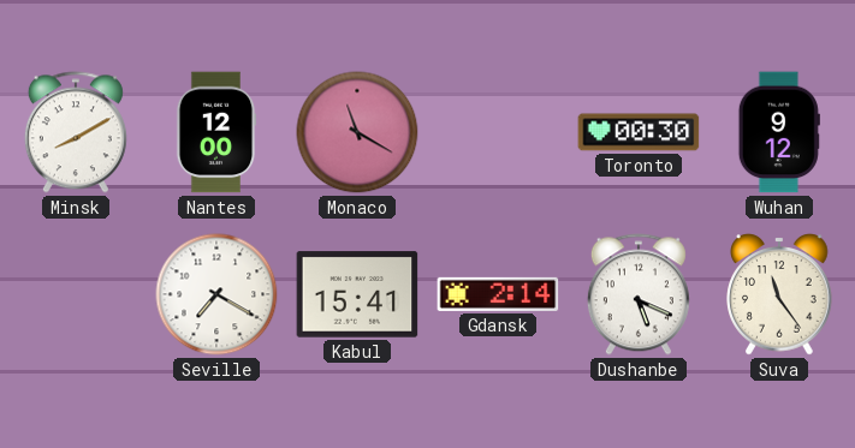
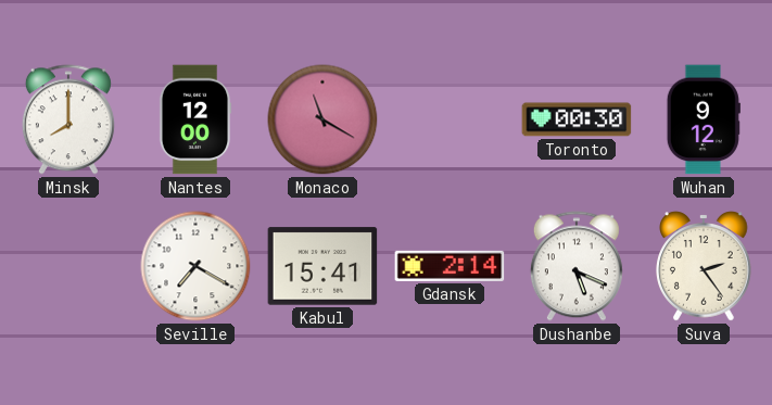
Minsk: 8:10 -> 8:00 (68, 119)
Suva: 11:24 -> 2:24 (704, 266)
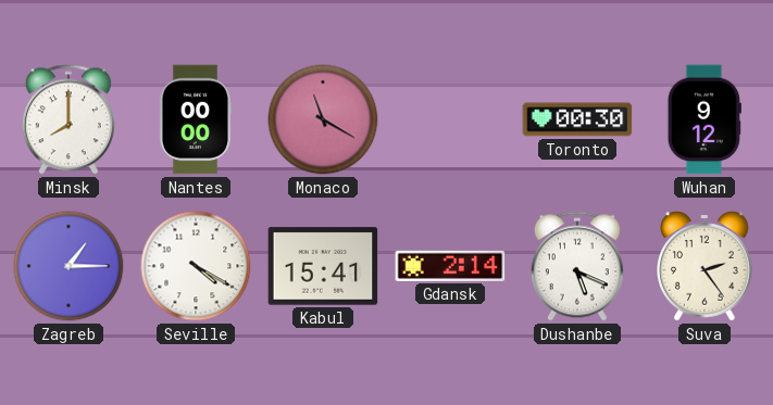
Nantes: 12:00 -> 00:00 (196, 119)
Zagreb: none -> 1:15 (68, 266)
Seville: 7:20 -> 4:20 (196, 266)
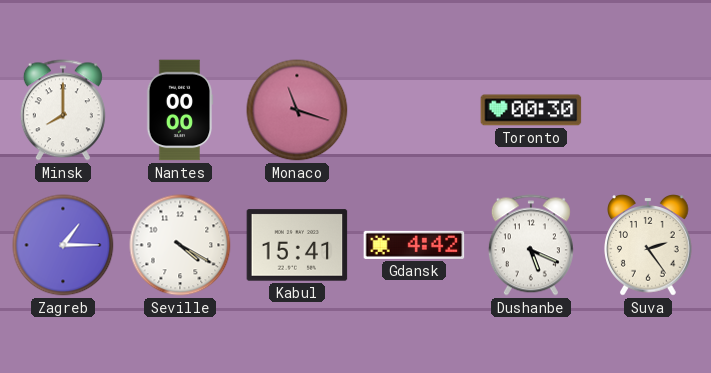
Monaco: 11:20 -> 11:18 (297, 110)
Wuhan: 9:12 -> none (705, 119)
Gdansk: 2:14 -> 4:42 (414, 245)
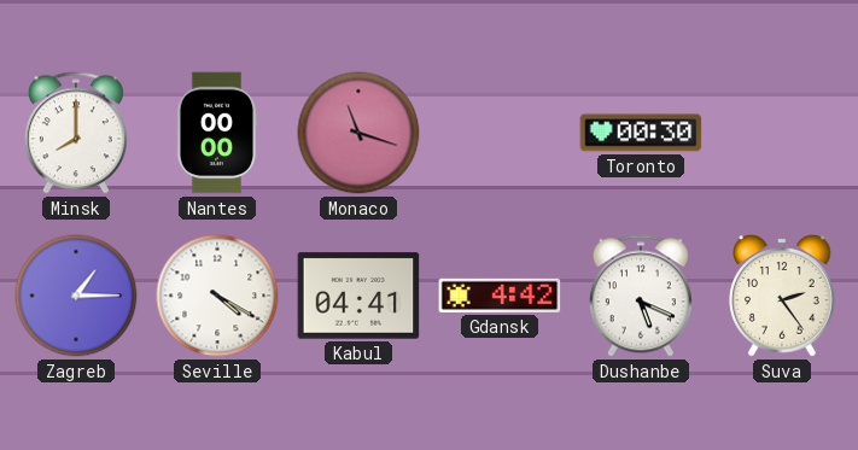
Kabul: 15:41 -> 04:41 (358, 296)
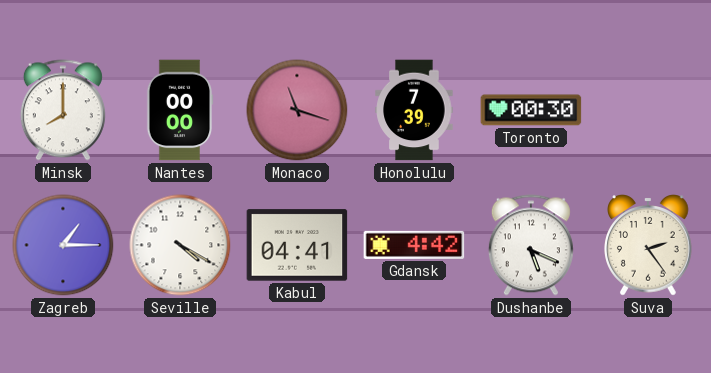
Honolulu: none -> 7:39 (414, 110)
